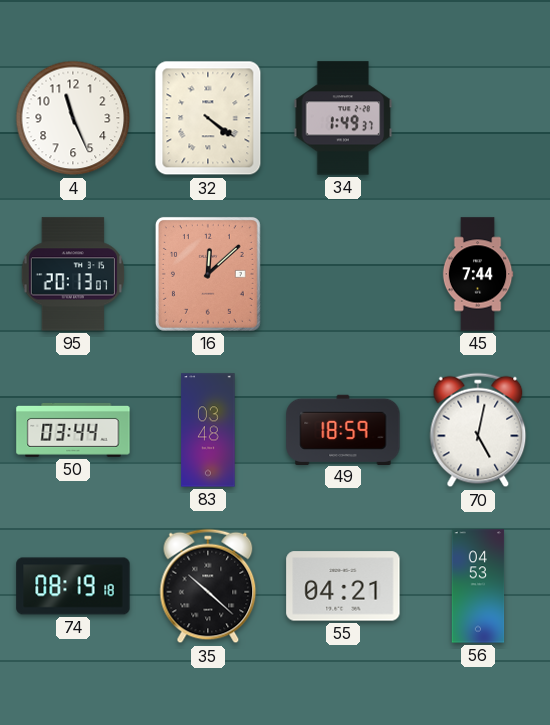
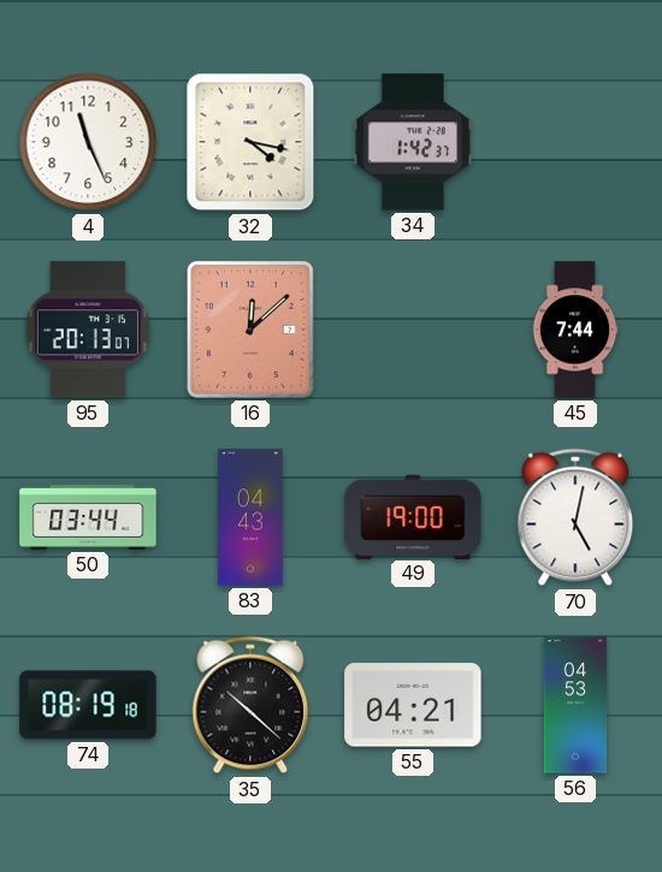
32: 4:21 -> 4:17 (250, 142)
34: 1:49 -> 1:42 (413, 142)
83: 03:48 -> 04:43 (250, 517)
49: 18:59 -> 19:00 (413, 516)
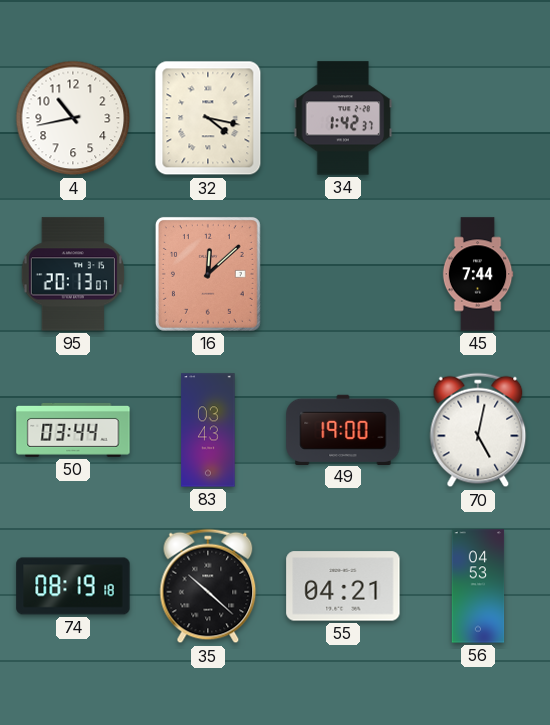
4: 11:26 -> 10:43 (73, 118)
83: 04:43 -> 03:43 (208, 430)
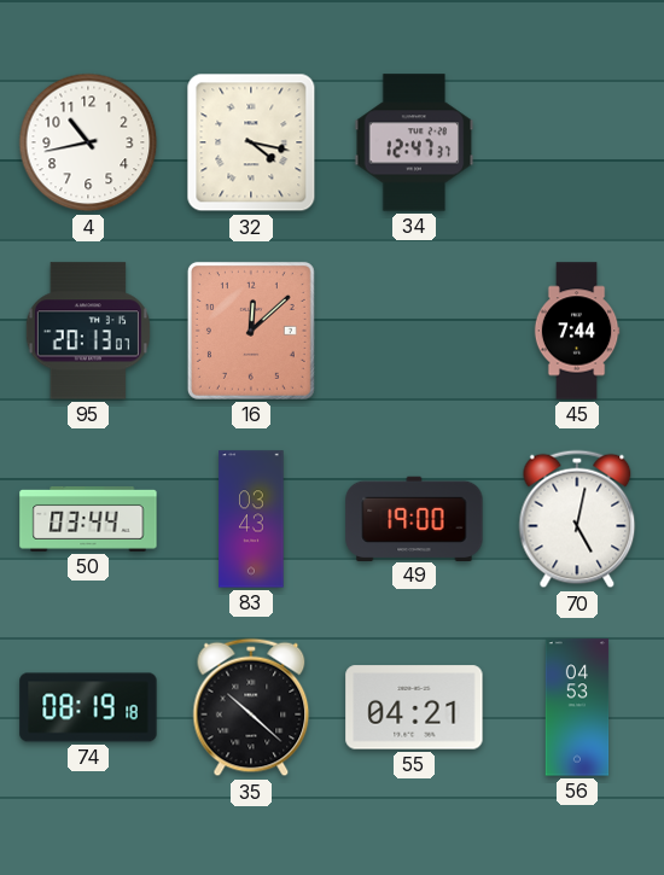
34: 1:42 -> 12:47 (414, 142)
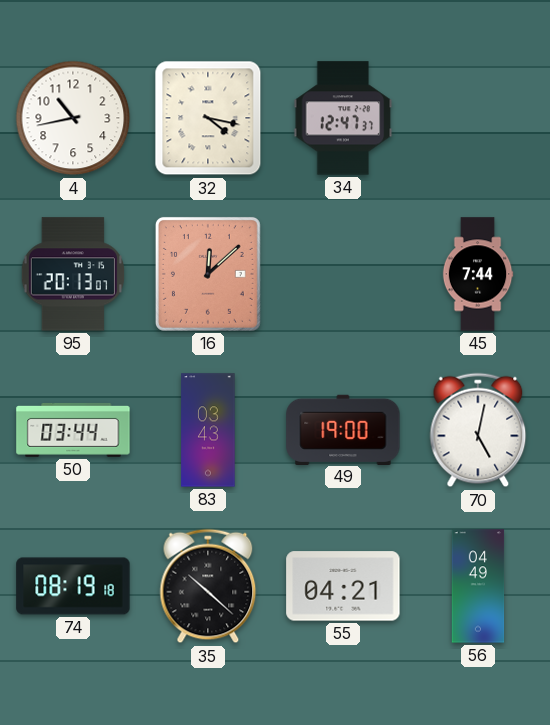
56: 04:53 -> 04:49 (478, 586)
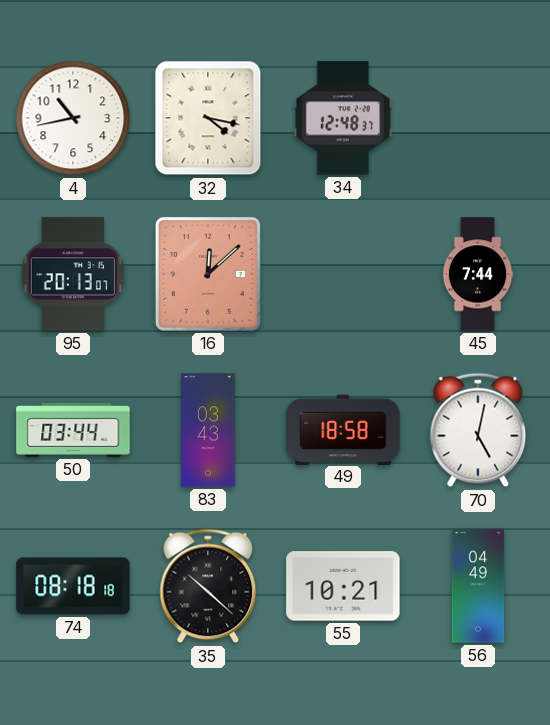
34: 12:47 -> 12:48 (343, 118)
49: 19:00 -> 18:58 (343, 429)
74: 08:19 -> 08:18 (73, 586)
55: 04:21 -> 10:21 (343, 586)
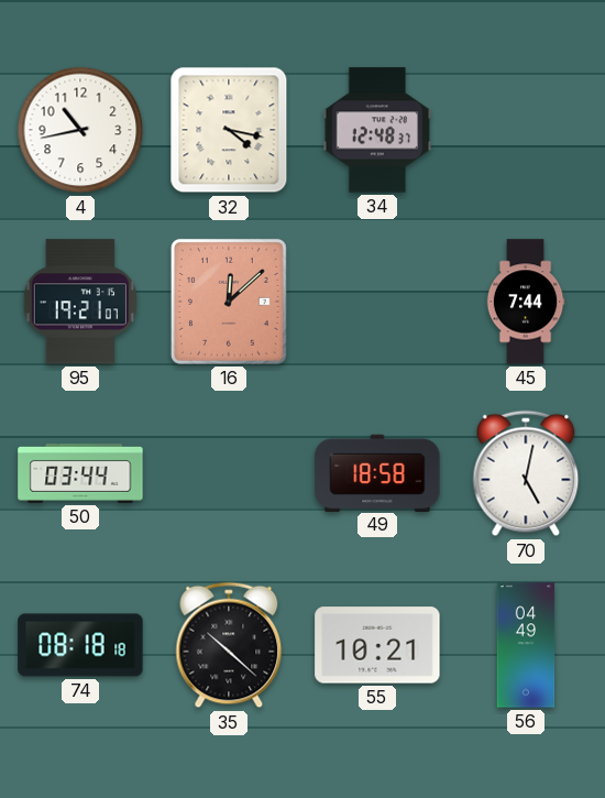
95: 20:13 -> 19:21 (80, 302)
83: 03:43 -> none (208, 430)
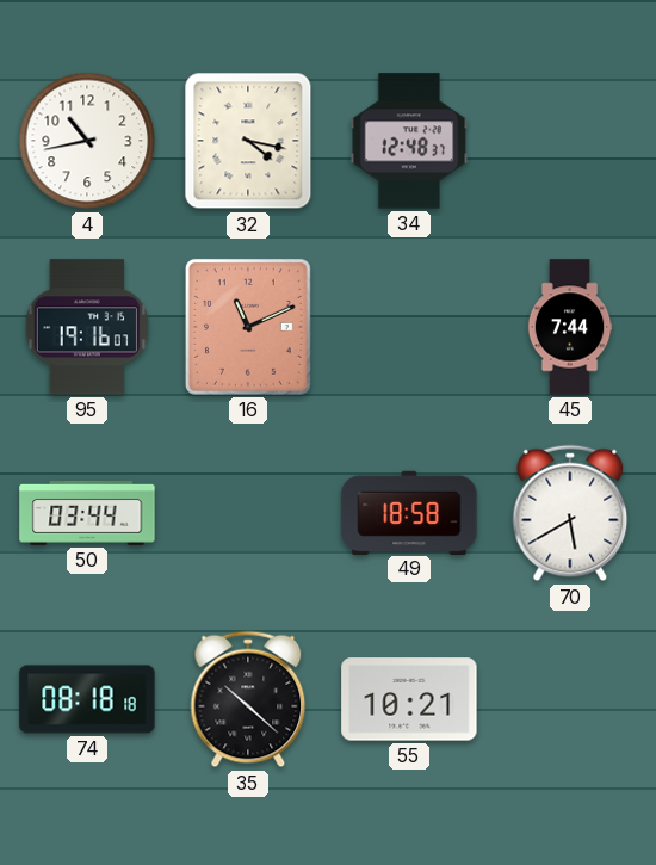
95: 19:21 -> 19:16 (87, 327)
16: 12:08 -> 11:11 (248, 327)
70: 5:02 -> 5:40 (570, 513)
56: 04:49 -> none (526, 645)
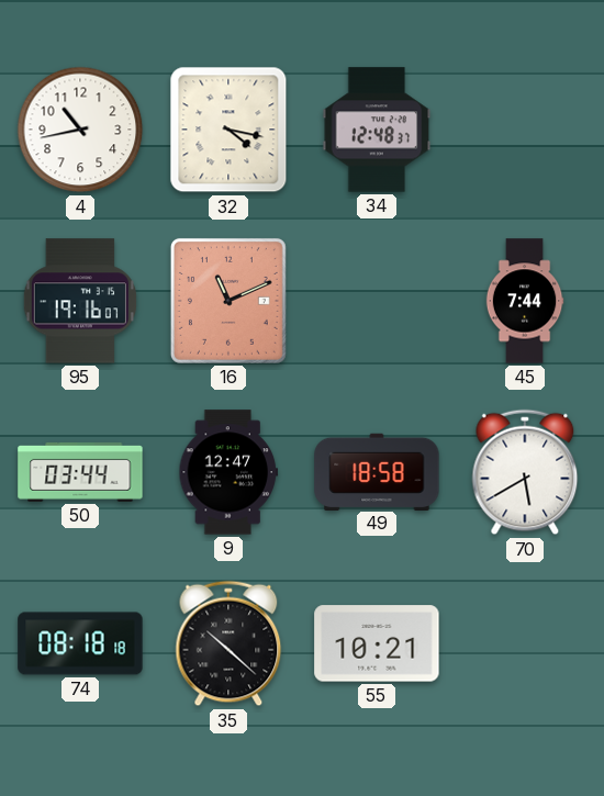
9: none -> 12:47 (228, 472)
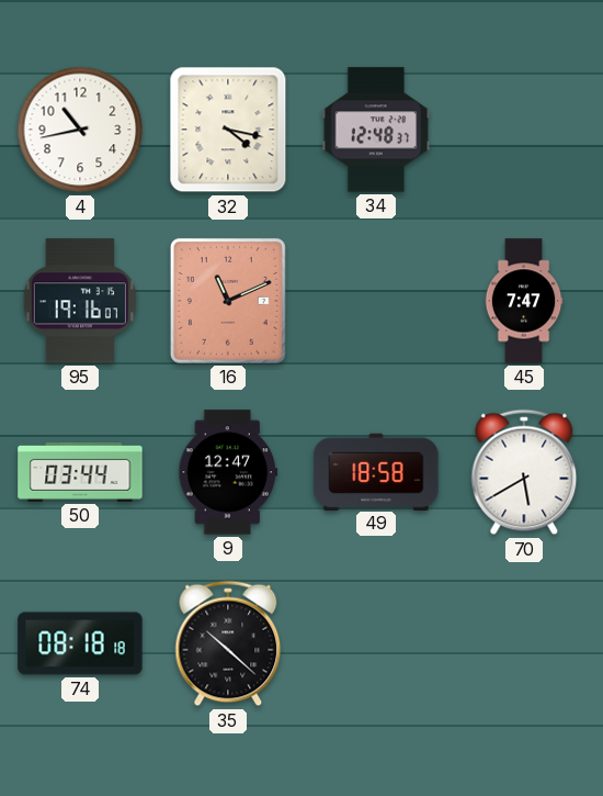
45: 7:44 -> 7:47 (524, 301)
55: 10:21 -> none (377, 643)
